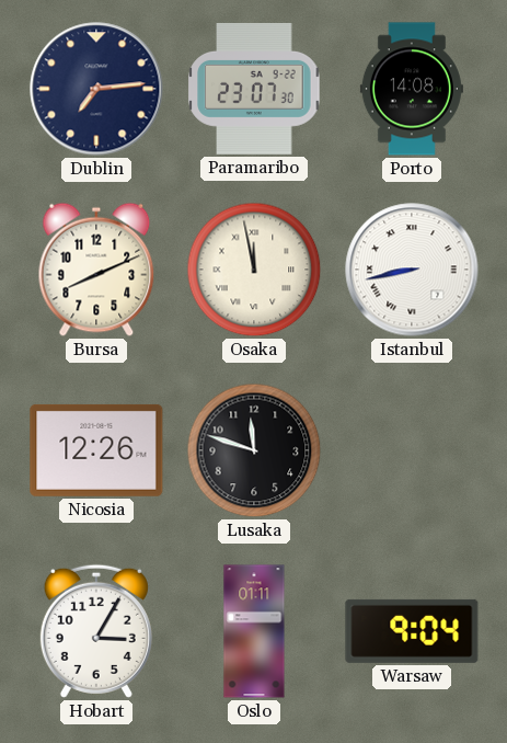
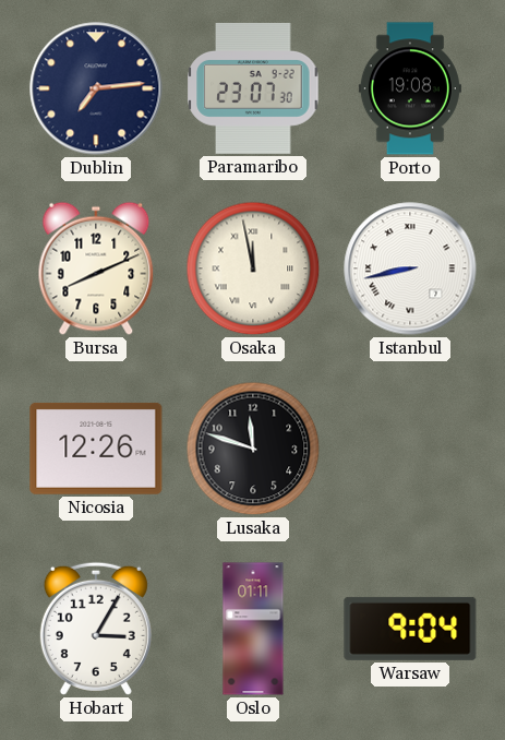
Porto: 14:08 -> 19:08 (410, 88)
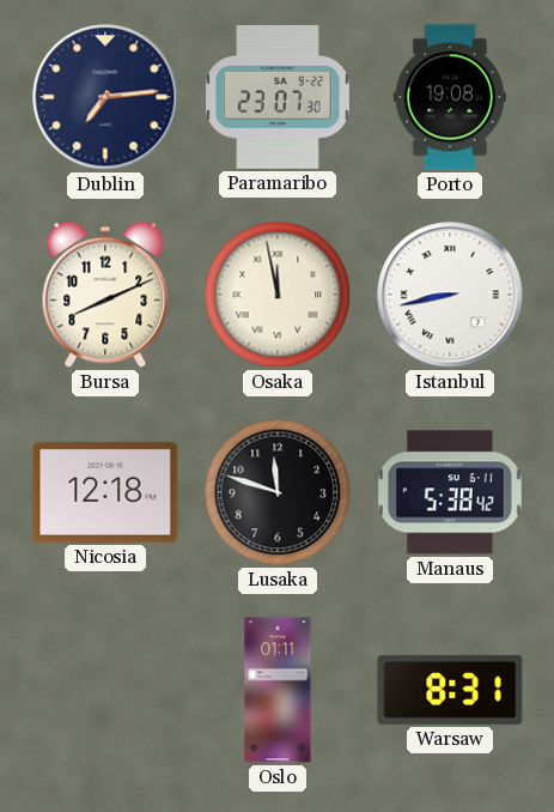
Nicosia: 12:26 -> 12:18 (105, 492)
Manaus: none -> 5:38 (450, 492)
Hobart: 3:05 -> none (96, 629)
Warsaw: 9:04 -> 8:31 (450, 690)
